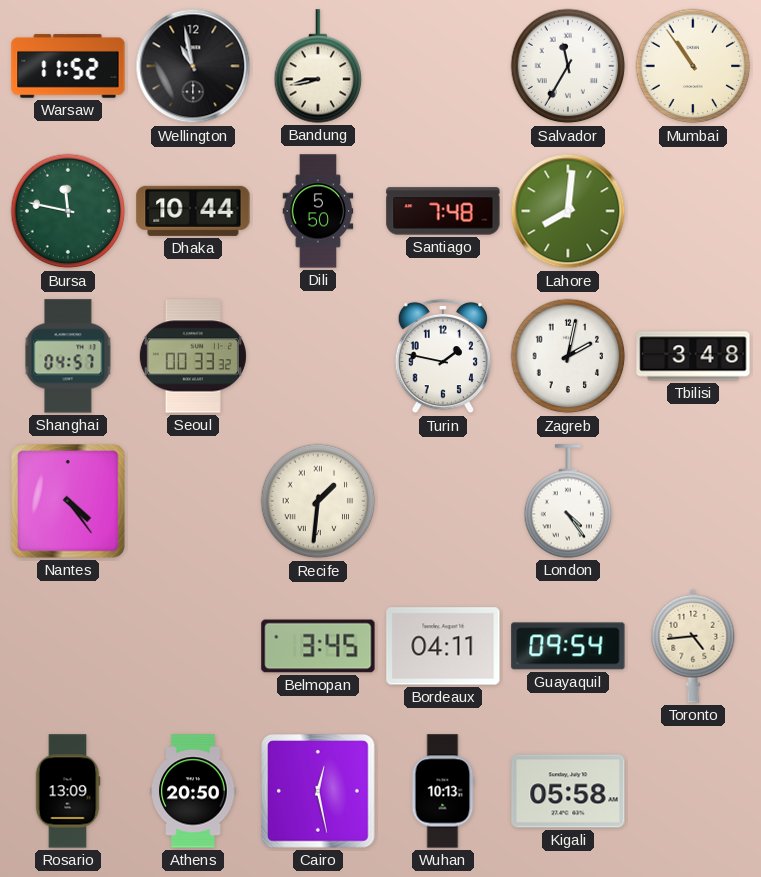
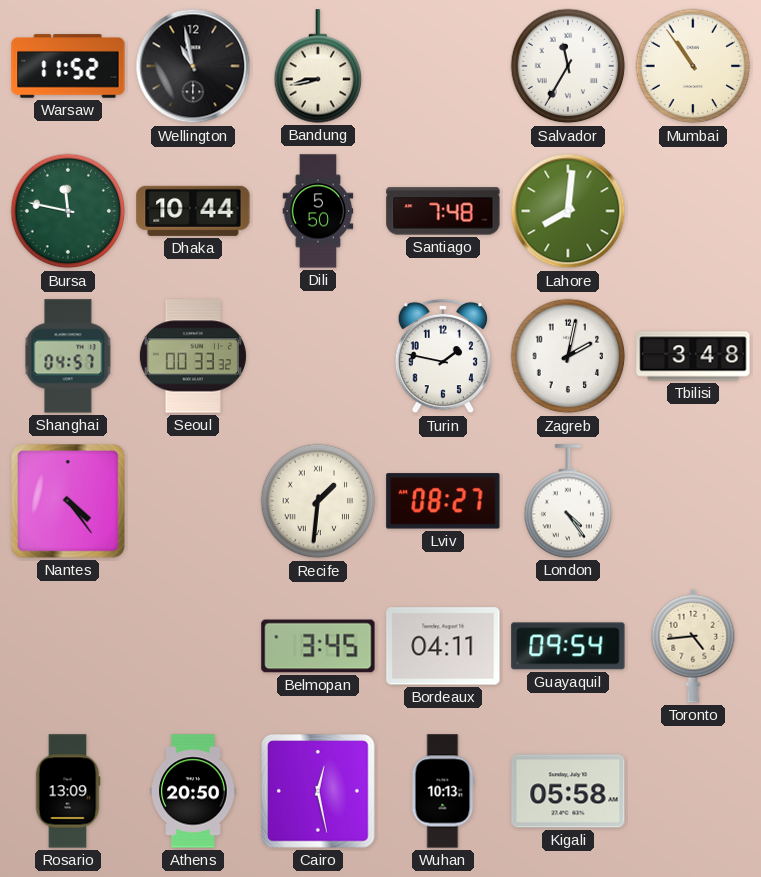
Lviv: none -> 08:27 (443, 501)
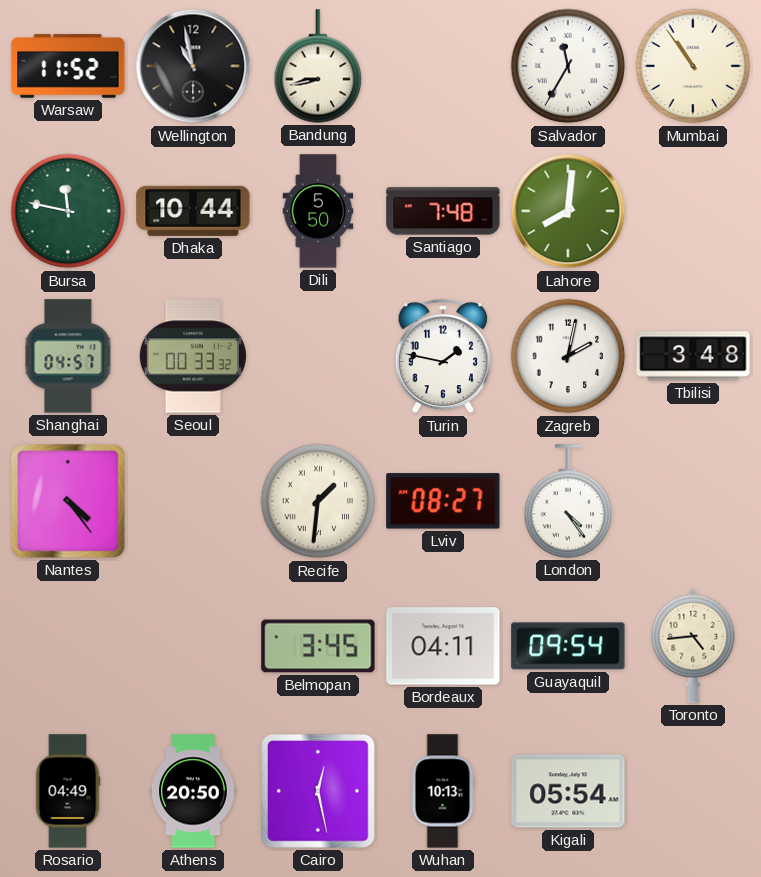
Rosario: 13:09 -> 04:49 (68, 791)
Kigali: 05:58 -> 05:54 (568, 791)
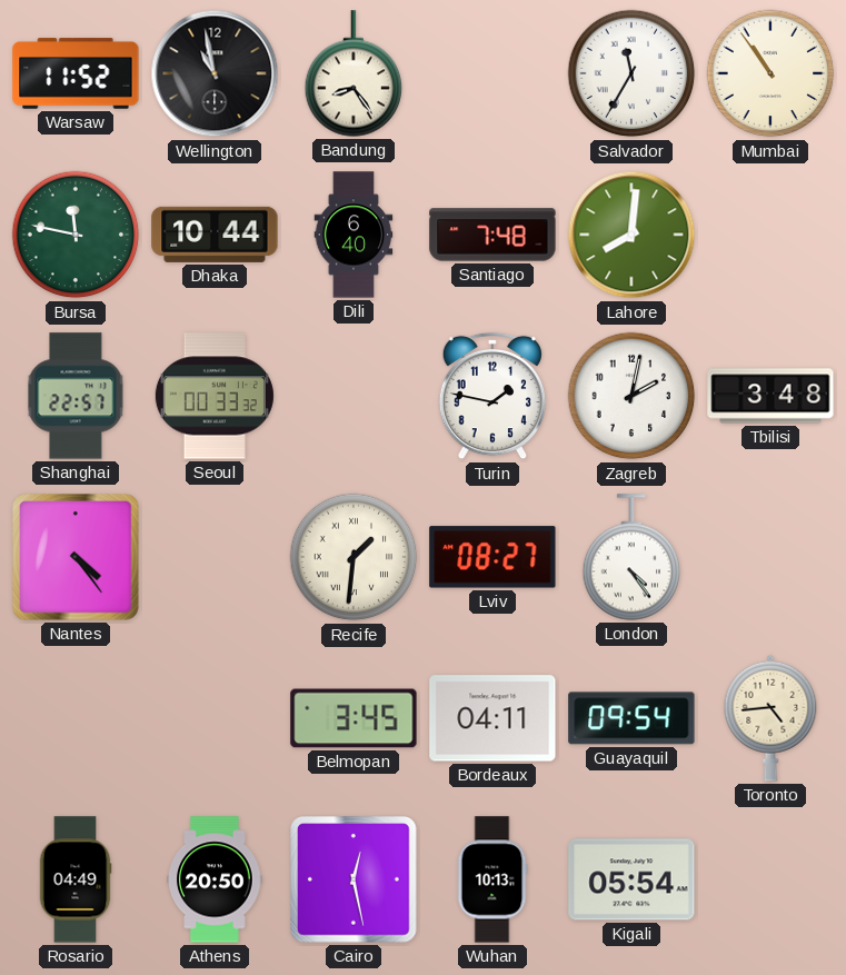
Bandung: 8:43 -> 8:24 (354, 73)
Dili: 5:50 -> 6:40 (354, 235)
Shanghai: 04:57 -> 22:57 (76, 396)
